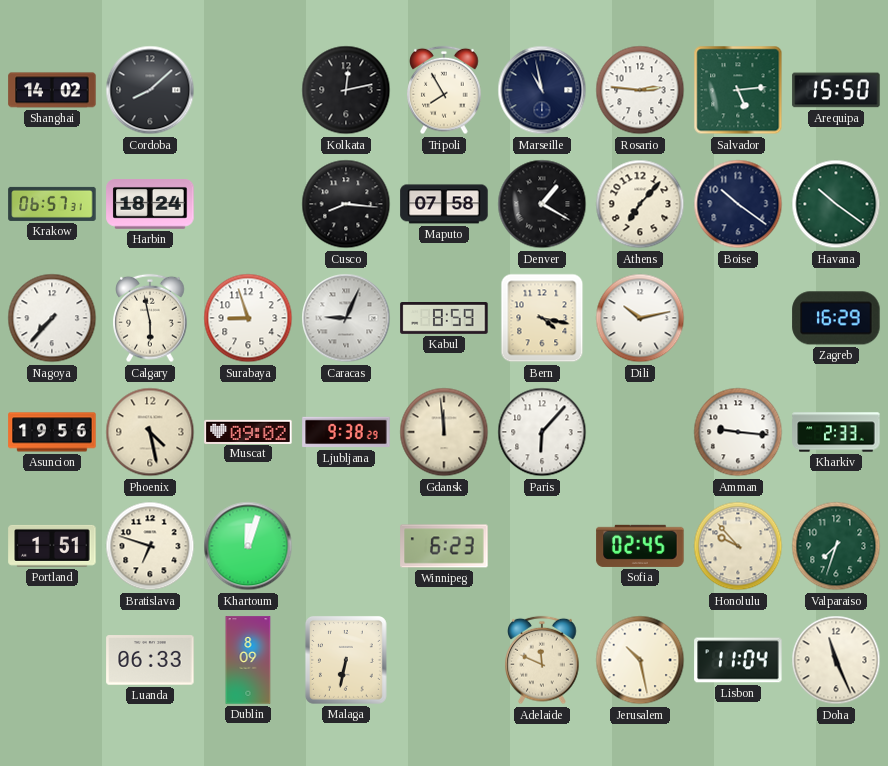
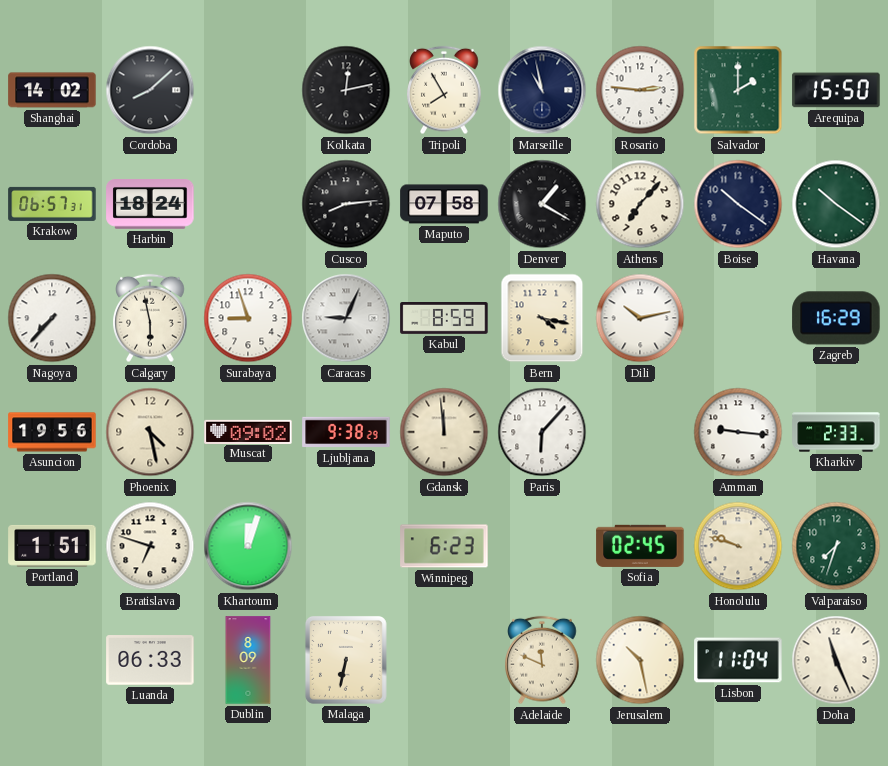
Salvador: 5:14 -> 2:00 (738, 90)
Cusco: 8:16 -> 8:14 (346, 204)
Honolulu: 9:53 -> 9:48 (738, 546)
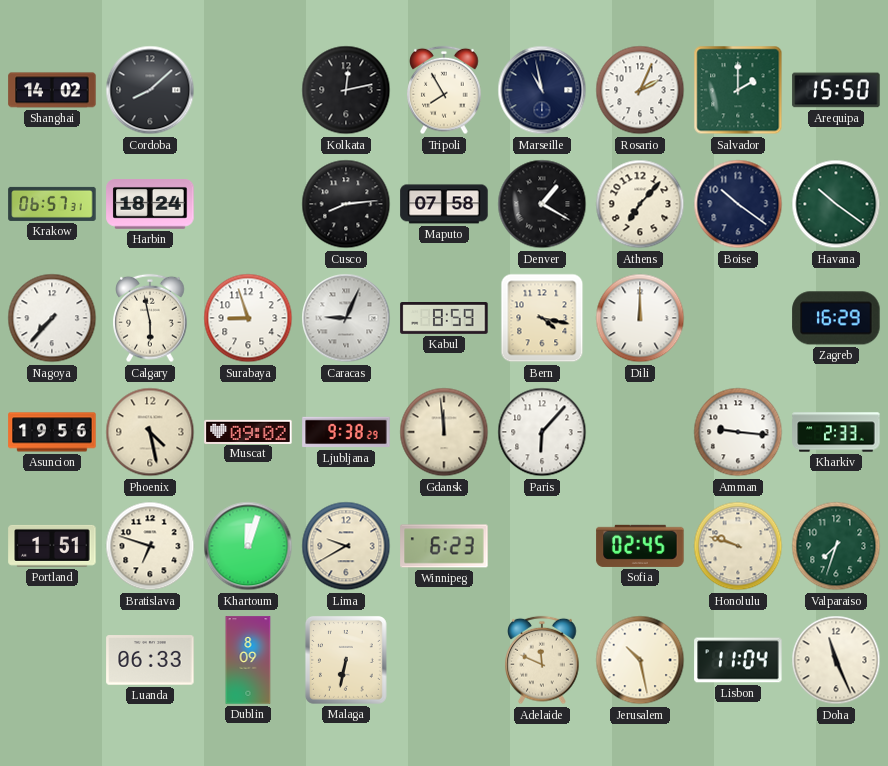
Rosario: 2:46 -> 2:04 (640, 90)
Dili: 10:13 -> 12:00 (640, 318)
Lima: none -> 9:40 (346, 546)
